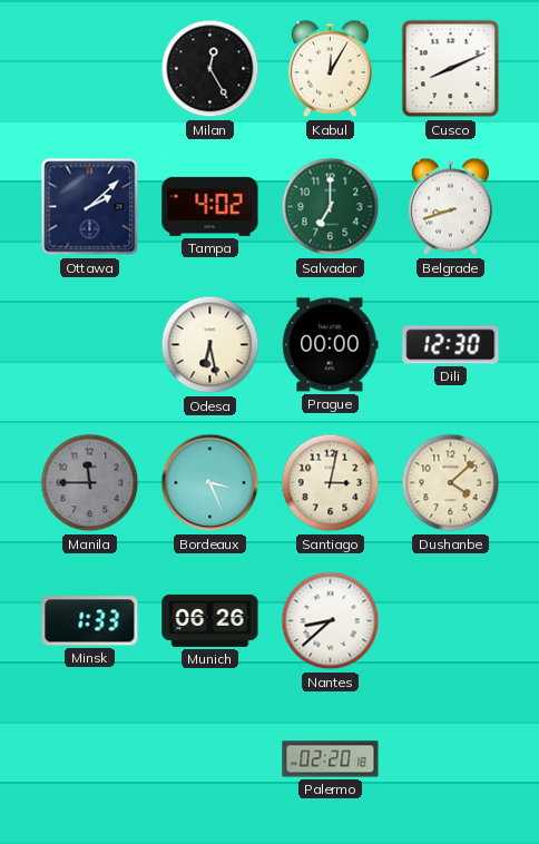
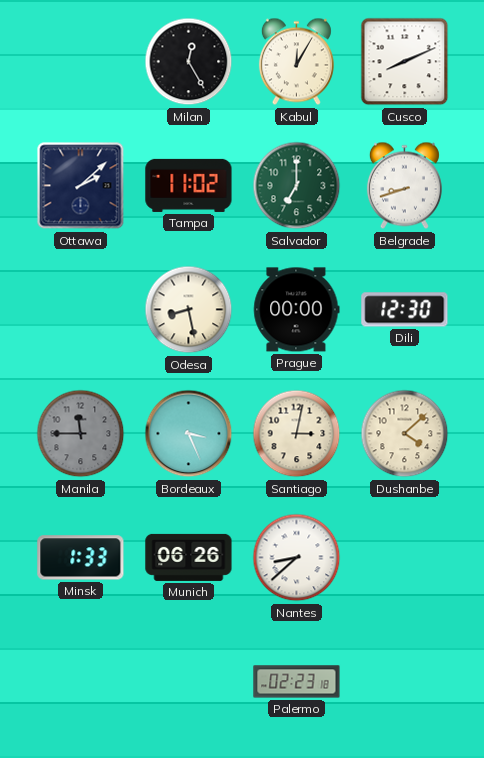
Tampa: 4:02 -> 11:02 (189, 185)
Odesa: 6:28 -> 8:28 (189, 310)
Palermo: 02:20 -> 02:23 (297, 682)
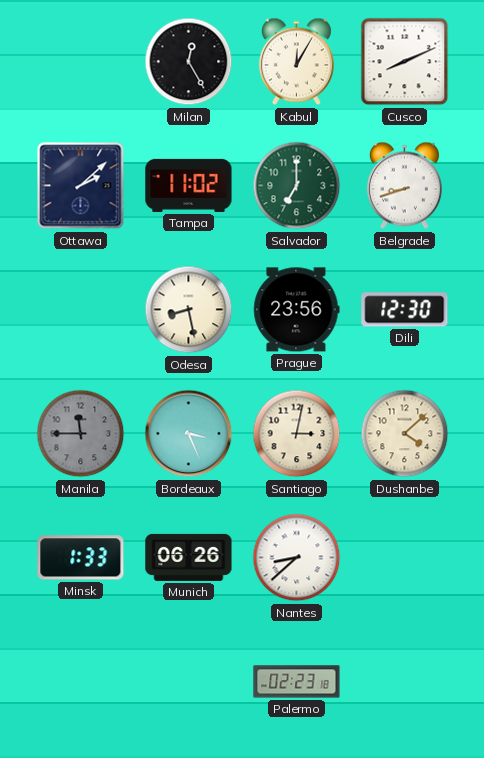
Prague: 00:00 -> 23:56 (297, 310)
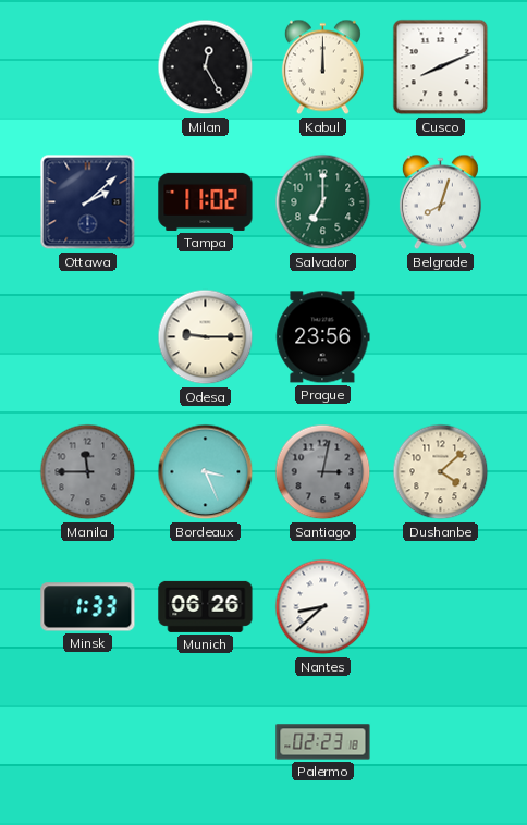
Kabul: 12:05 -> 12:00 (322, 67)
Belgrade: 8:42 -> 8:03 (440, 202)
Odesa: 8:28 -> 9:15 (206, 337)
Dili: 12:30 -> none (405, 310)
Santiago dial: cream -> grey (323, 472)
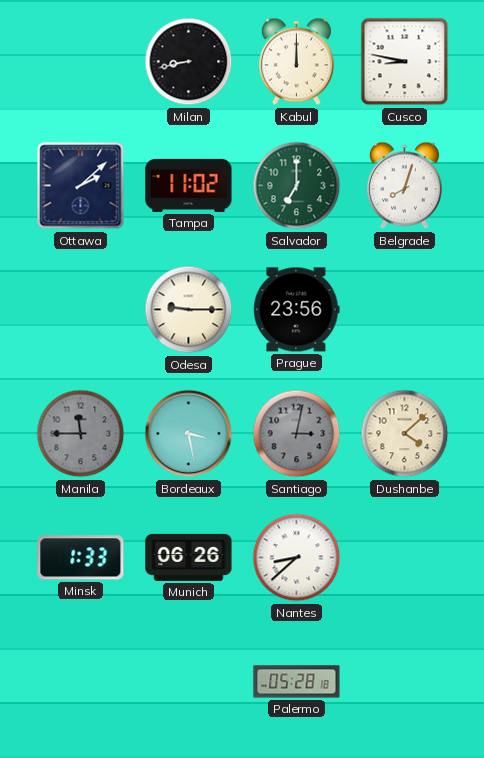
Milan: 12:25 -> 8:43 (189, 62)
Cusco: 8:11 -> 8:47 (405, 62)
Bordeaux: 3:26 -> 3:28 (189, 434)
Palermo: 02:23 -> 05:28 (297, 682)
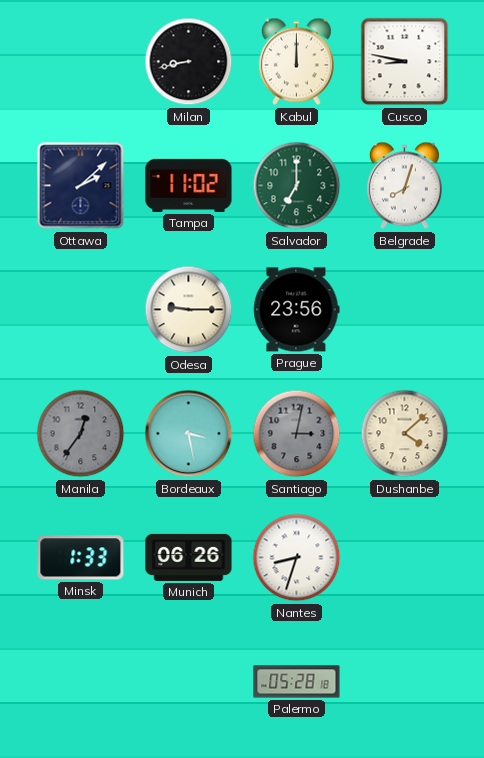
Manila: 11:45 -> 12:36 (81, 434)
Nantes: 8:38 -> 8:33 (297, 558)
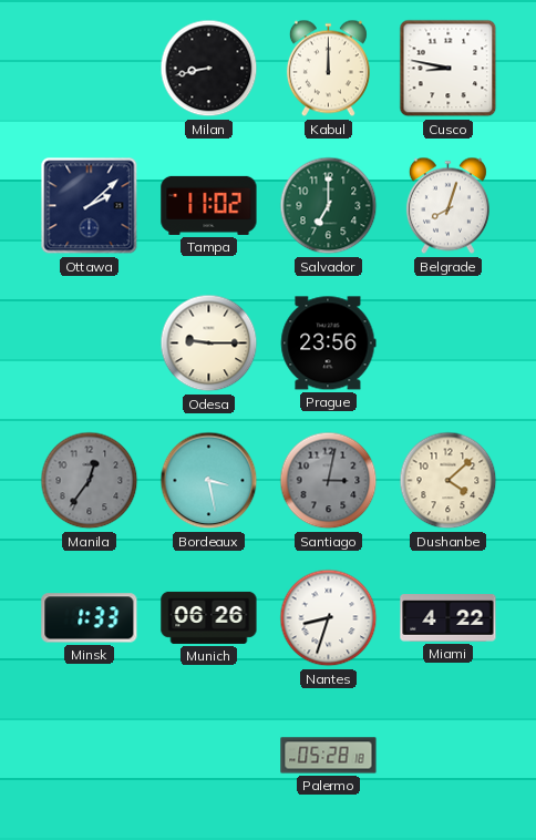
Miami: none -> 4:22 (449, 618)
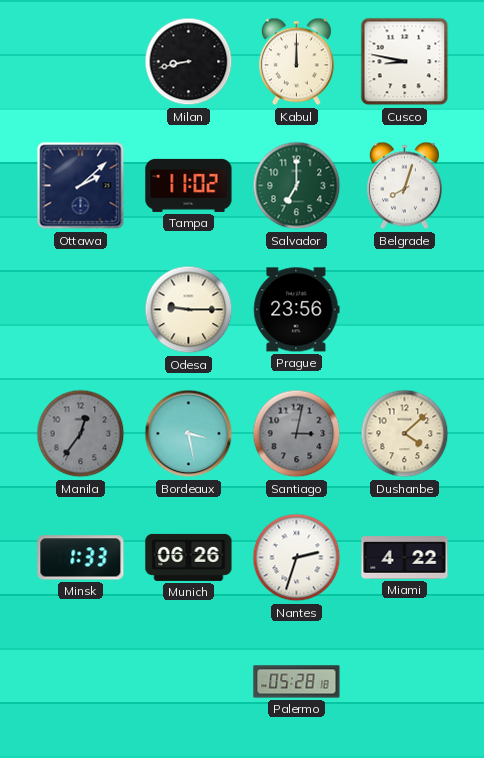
Nantes: 8:33 -> 2:33 (297, 558)
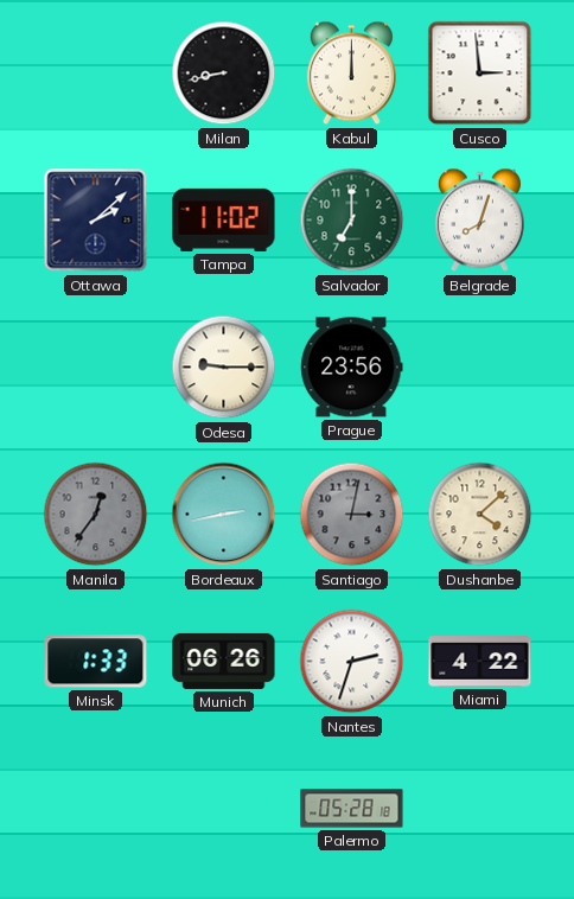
Cusco: 8:47 -> 2:59 (480, 74)
Bordeaux: 3:28 -> 2:43 (224, 515)
